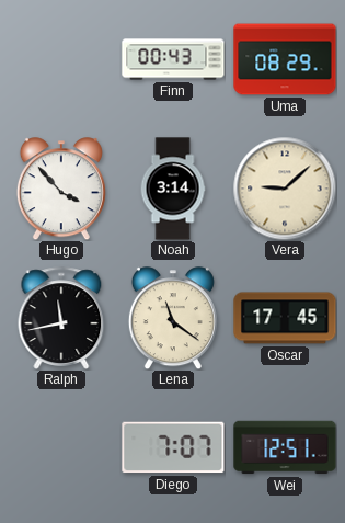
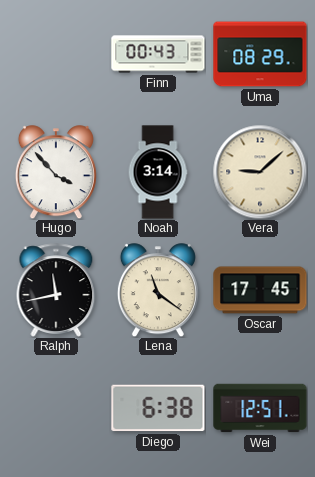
Diego: 7:07 -> 6:38 (158, 408)
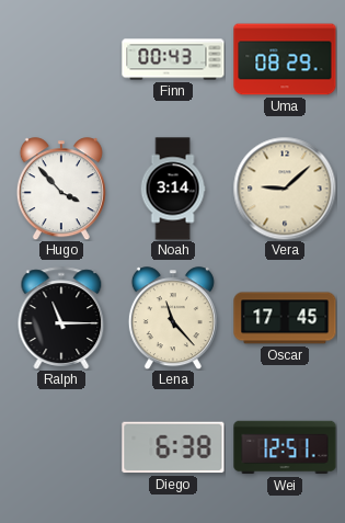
Ralph: 11:43 -> 11:15 (61, 318)
Lena: 11:21 -> 11:23 (173, 318)
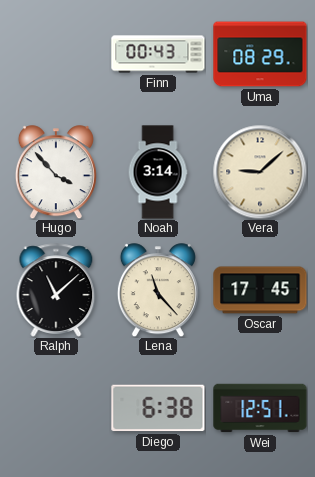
Ralph: 11:15 -> 11:08 (56, 290)
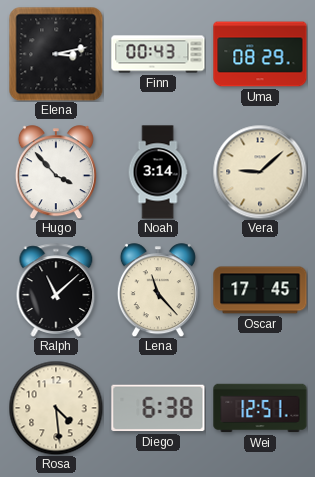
Elena: none -> 3:13 (56, 54)
Rosa: none -> 4:29 (56, 408)
